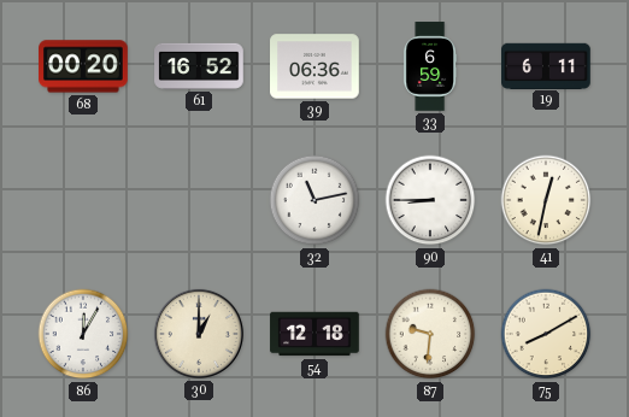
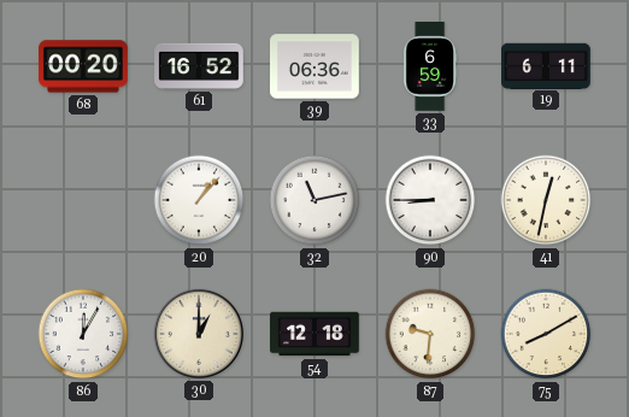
20: none -> 1:07 (199, 200)
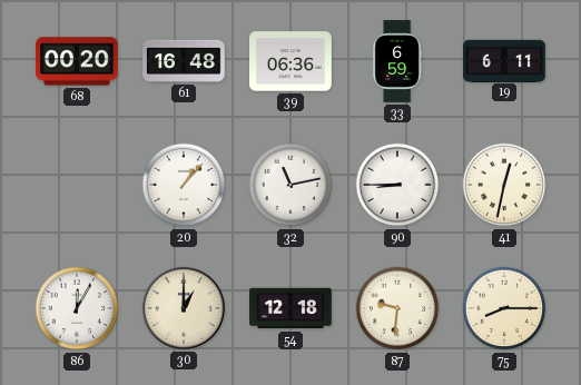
61: 16:52 -> 16:48 (184, 61)
75: 8:10 -> 8:15 (504, 308)
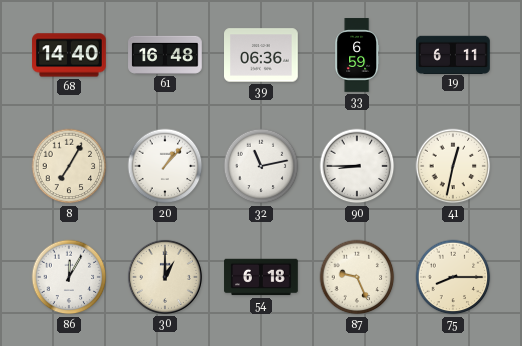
68: 00:20 -> 14:40 (69, 55)
8: none -> 7:05 (69, 166)
54: 12:18 -> 6:18 (261, 277)
87: 9:31 -> 9:26 (357, 277)
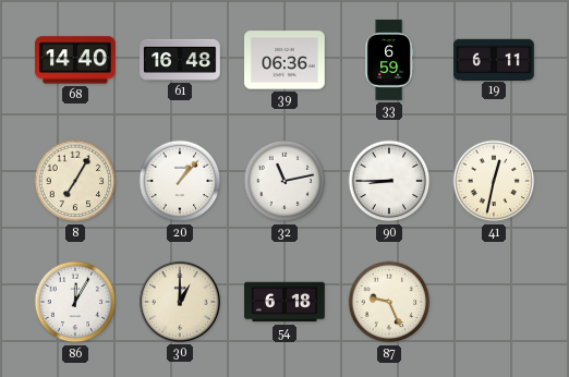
75: 8:15 -> none (453, 277)
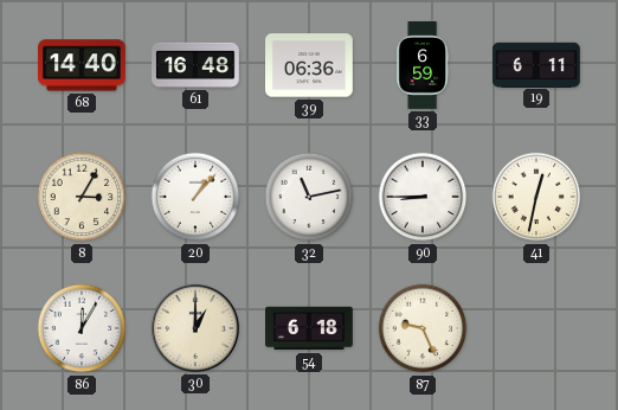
8: 7:05 -> 3:05 (82, 197)
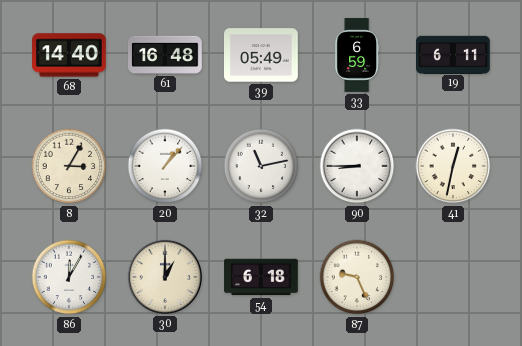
39: 06:36 -> 05:49 (261, 55)
